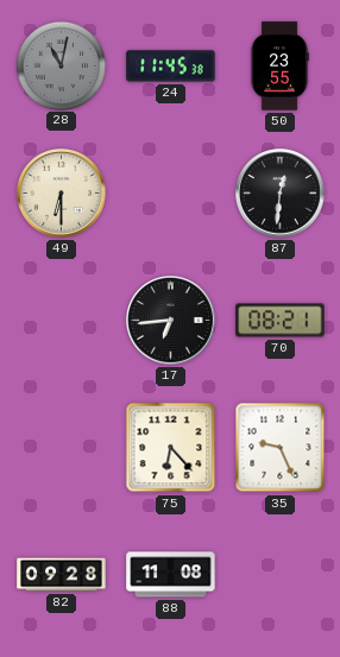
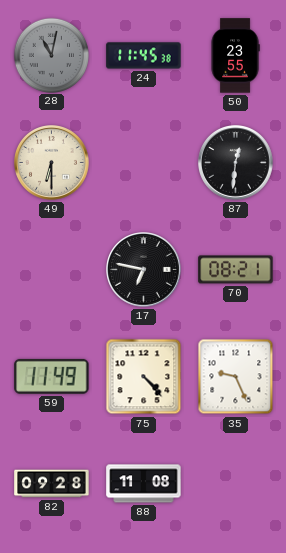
17: 6:44 -> 6:47 (144, 270)
59: none -> 11:49 (52, 376)
75: 6:23 -> 4:23 (144, 377)
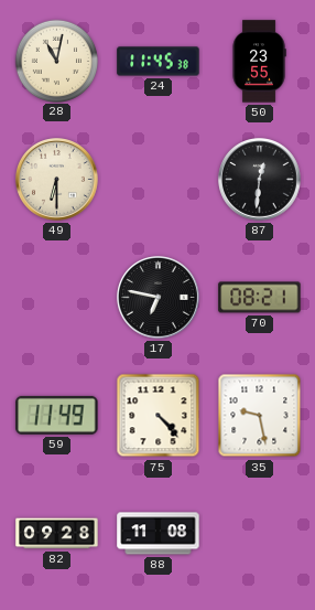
28 dial: grey -> cream (56, 61)
35: 9:26 -> 9:28 (260, 416)
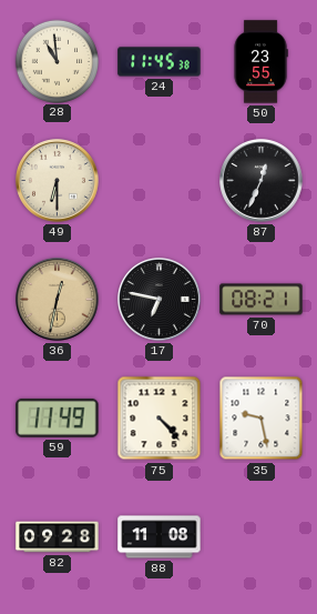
28: 11:02 -> 10:59 (57, 61)
87: 12:31 -> 12:34 (262, 181)
36: none -> 12:32 (58, 300)
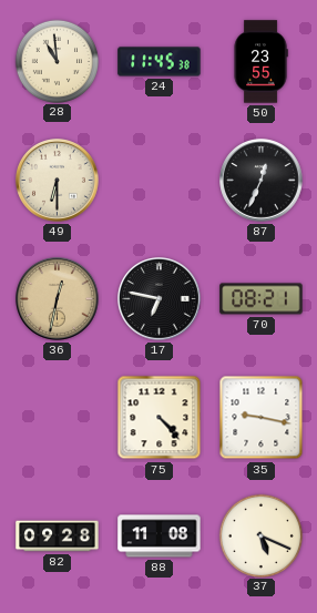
59: 11:49 -> none (58, 417)
35: 9:28 -> 9:17 (262, 418)
37: none -> 5:19 (260, 535)
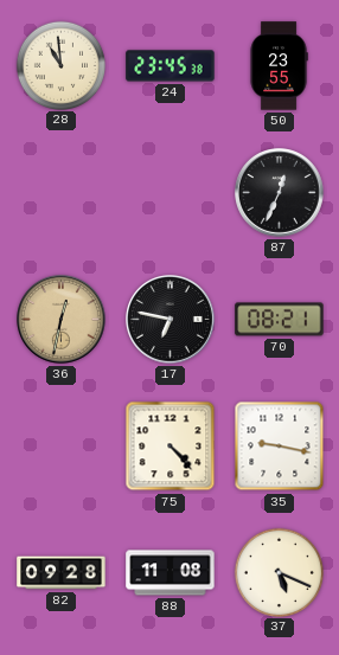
24: 11:45 -> 23:45 (171, 66)
49: 6:30 -> none (58, 181)
